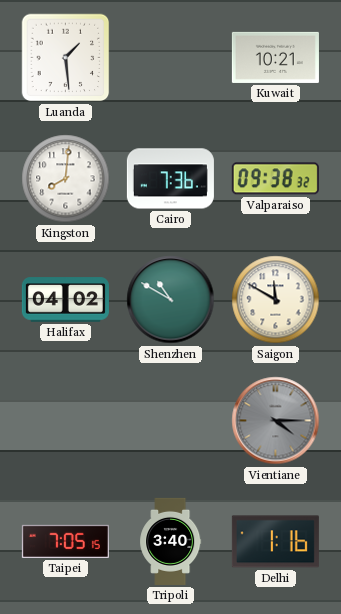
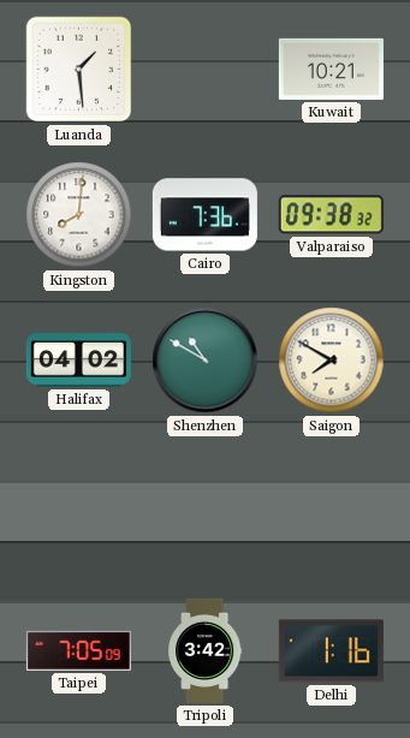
Saigon: 11:50 -> 7:50 (332, 361)
Vientiane: 4:15 -> none (276, 421)
Taipei: 7:05:15 -> 7:05:09 (78, 650)
Tripoli: 3:40 -> 3:42 (206, 650)
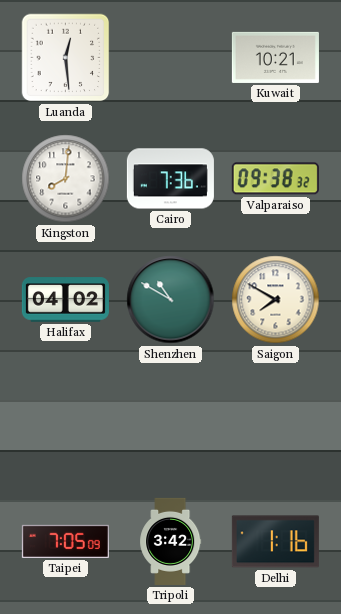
Luanda: 1:29 -> 12:29 (66, 58)
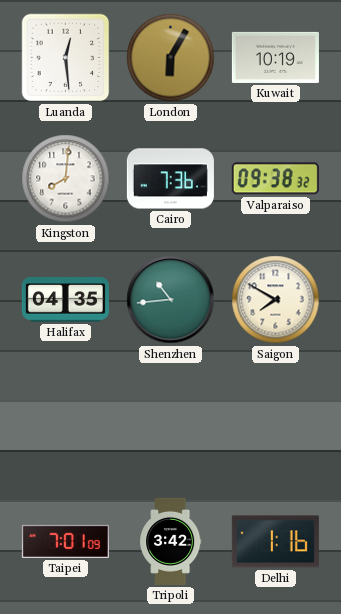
London: none -> 6:05 (171, 58)
Kuwait: 10:21 -> 10:19 (275, 57)
Halifax: 04:02 -> 04:35 (65, 300)
Shenzhen: 10:50 -> 10:44 (171, 300)
Taipei: 7:05 -> 7:01 (65, 541)
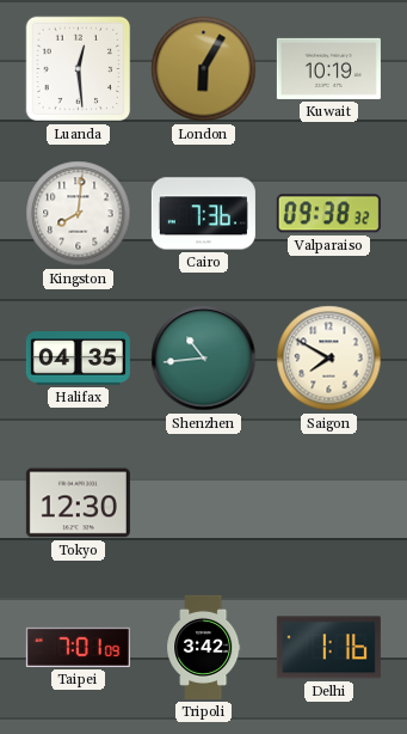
Tokyo: none -> 12:30 (78, 503)
